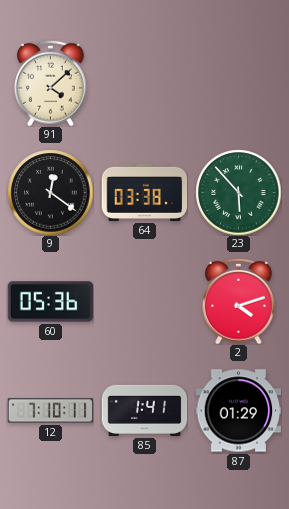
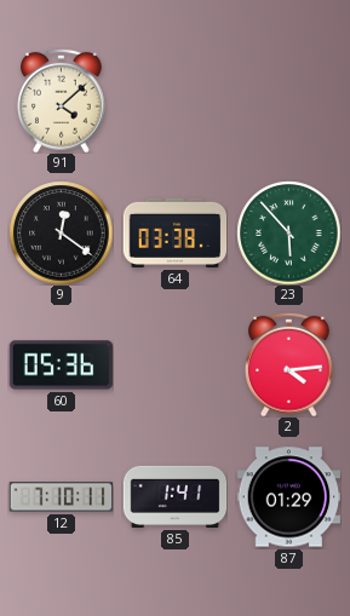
2: 4:12 -> 4:14 (289, 364)
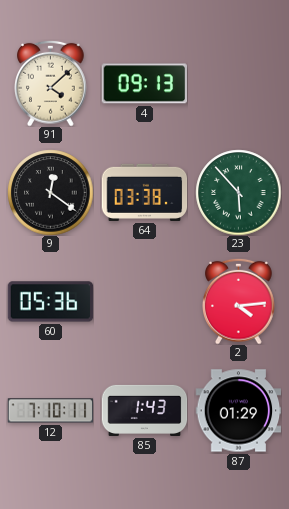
4: none -> 09:13 (144, 84)
85: 1:41 -> 1:43 (144, 410)
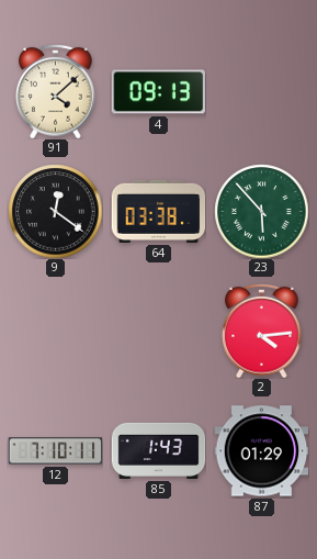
60: 05:36 -> none (50, 302)
